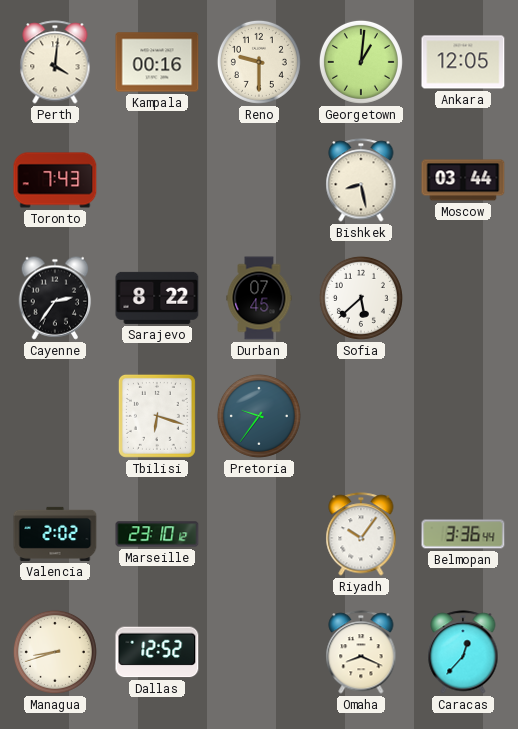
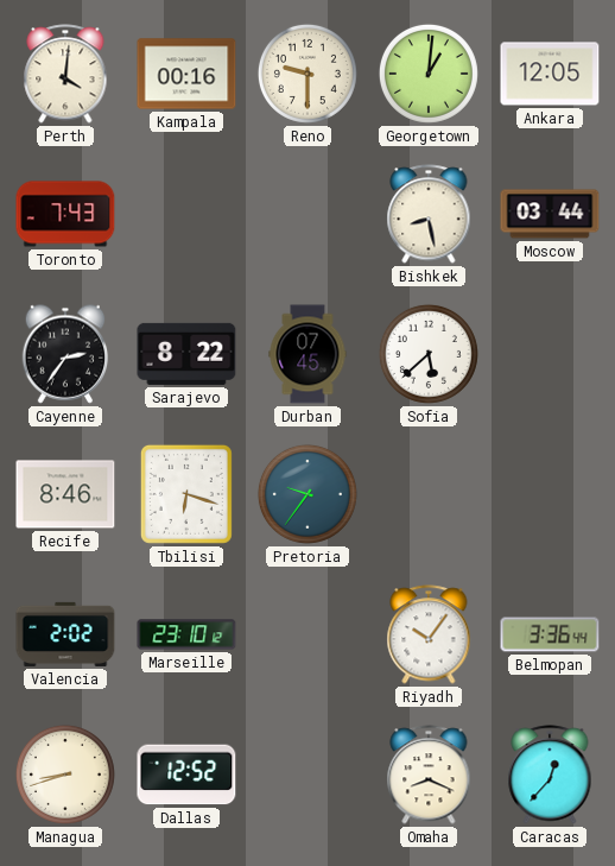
Recife: none -> 8:46 (65, 494)
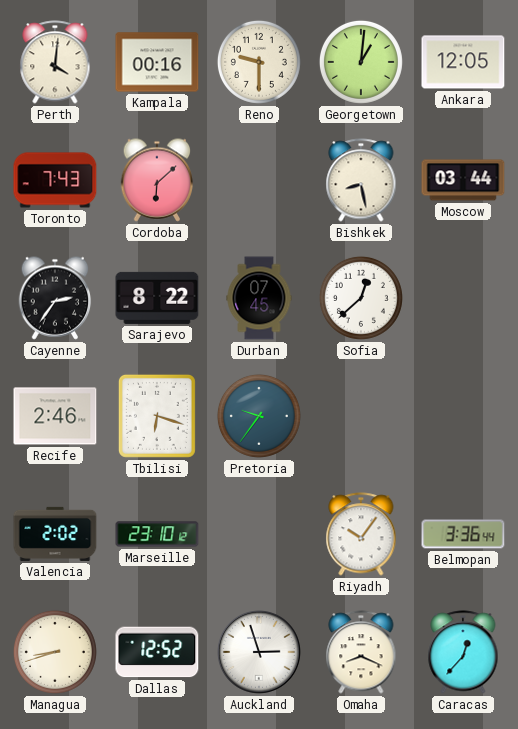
Cordoba: none -> 6:08 (157, 180)
Sofia: 5:38 -> 12:38 (361, 298)
Recife: 8:46 -> 2:46 (55, 416)
Auckland: none -> 2:57 (260, 653)
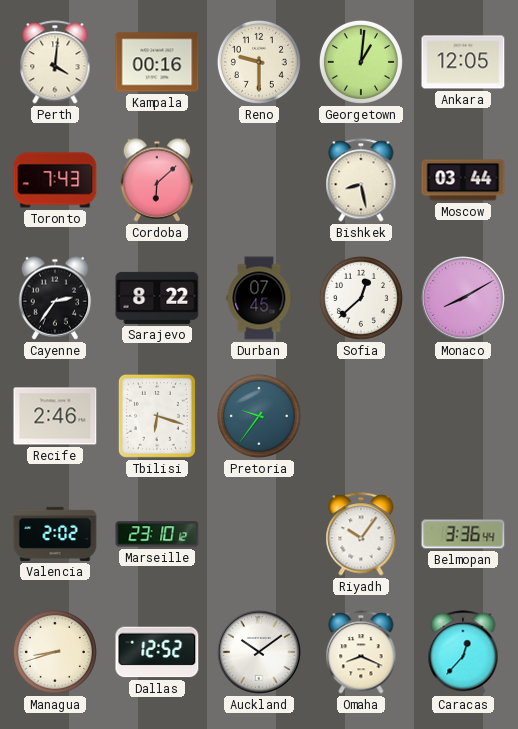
Monaco: none -> 8:10 (464, 299)
Auckland: 2:57 -> 10:09 (260, 653)
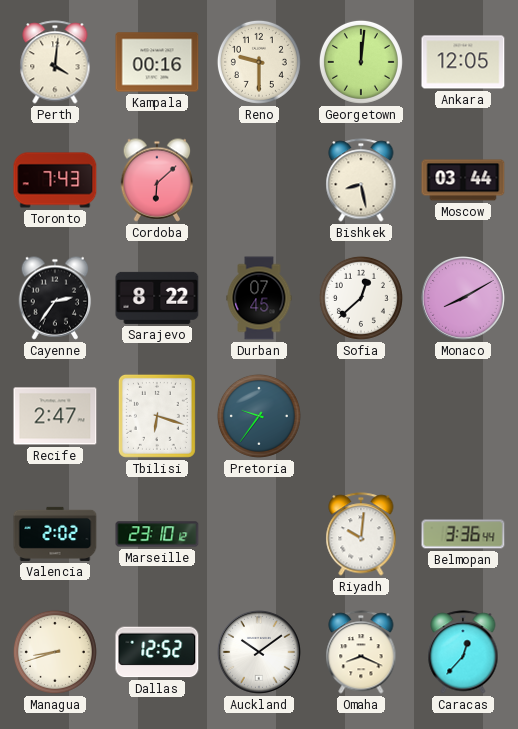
Georgetown: 1:01 -> 12:01 (361, 62)
Recife: 2:46 -> 2:47 (55, 416)
Riyadh: 10:06 -> 10:01 (361, 534)
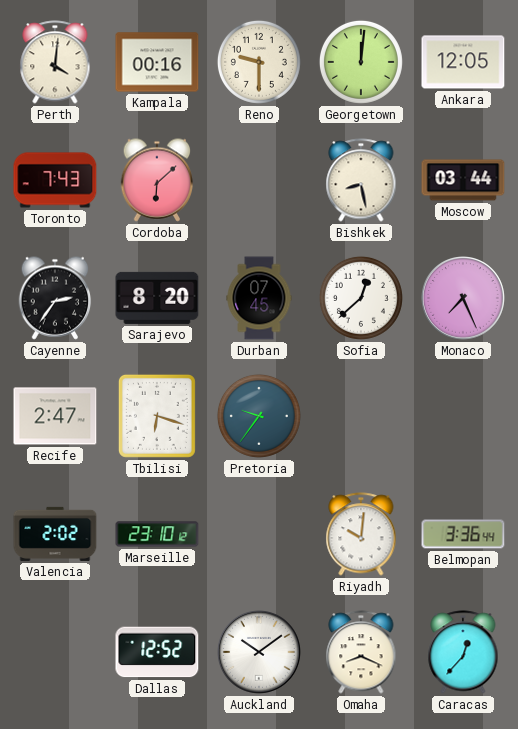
Sarajevo: 8:22 -> 8:20 (157, 298)
Monaco: 8:10 -> 7:26 (464, 299)
Managua: 8:42 -> none (55, 652)
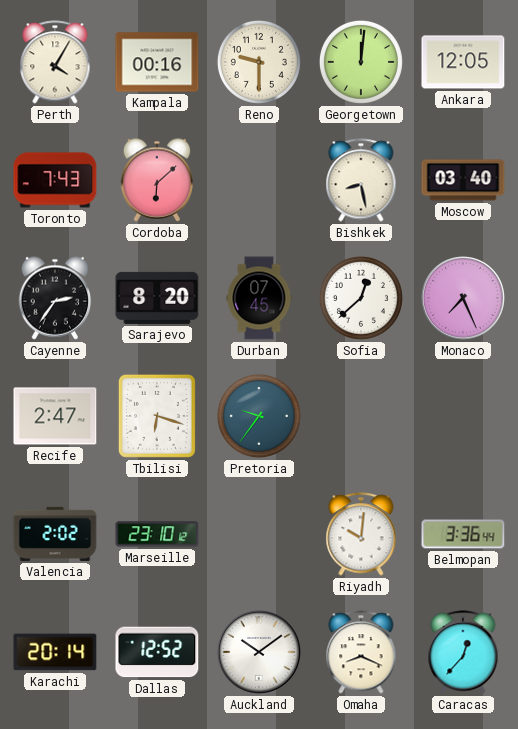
Perth: 4:01 -> 4:05 (55, 62)
Moscow: 03:44 -> 03:40 (463, 180)
Karachi: none -> 20:14 (55, 652)
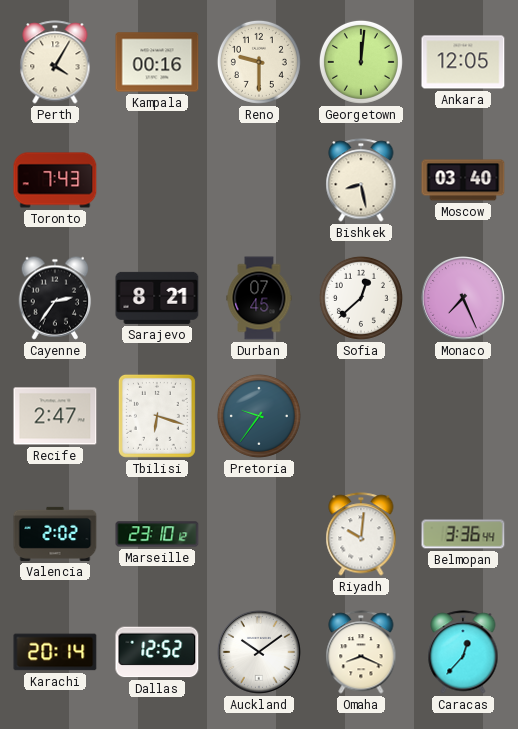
Cordoba: 6:08 -> none (157, 180)
Sarajevo: 8:20 -> 8:21 (157, 298)
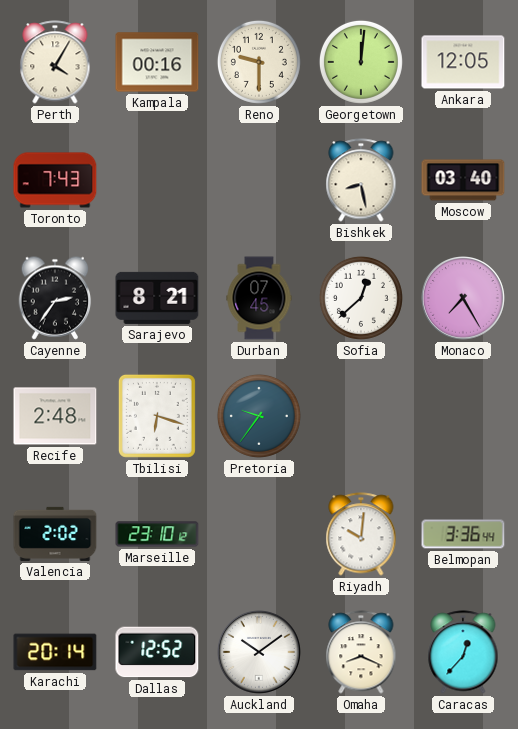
Monaco: 7:26 -> 7:25 (464, 299)
Recife: 2:47 -> 2:48 (55, 416)
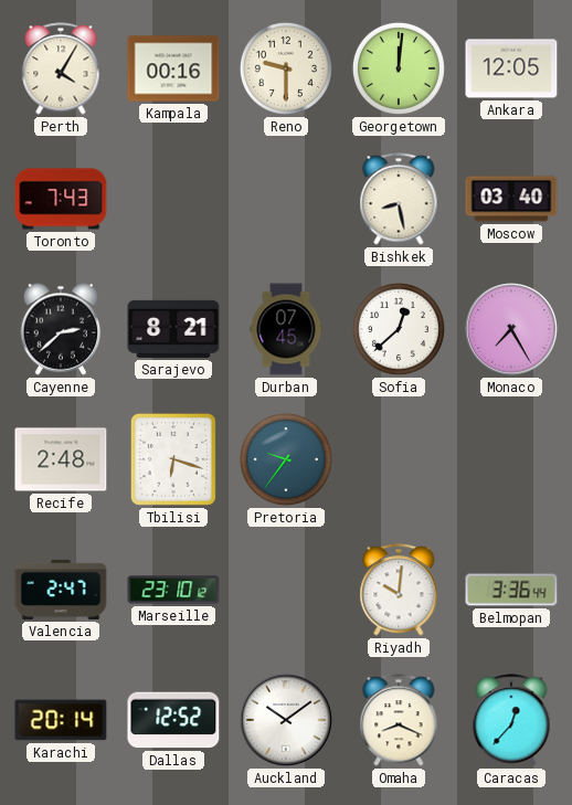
Cayenne: 2:36 -> 2:38 (61, 329)
Valencia: 2:02 -> 2:47 (61, 590)
